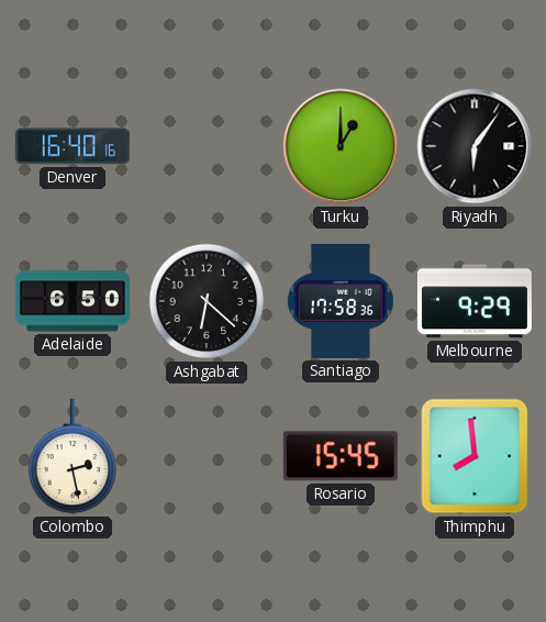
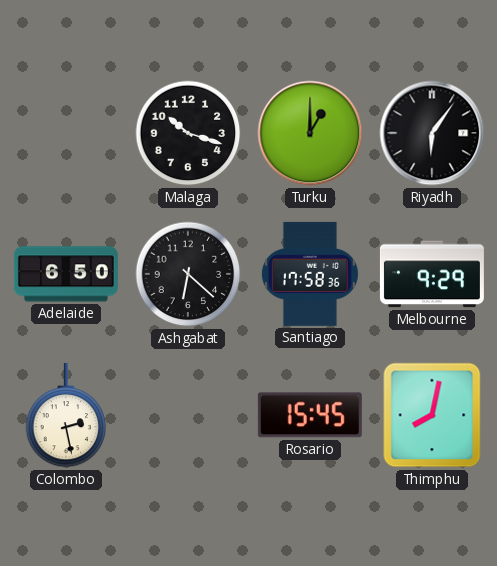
Denver: 16:40 -> none (73, 146)
Malaga: none -> 10:18 (188, 133)
Thimphu: 7:59 -> 8:02 (432, 415)
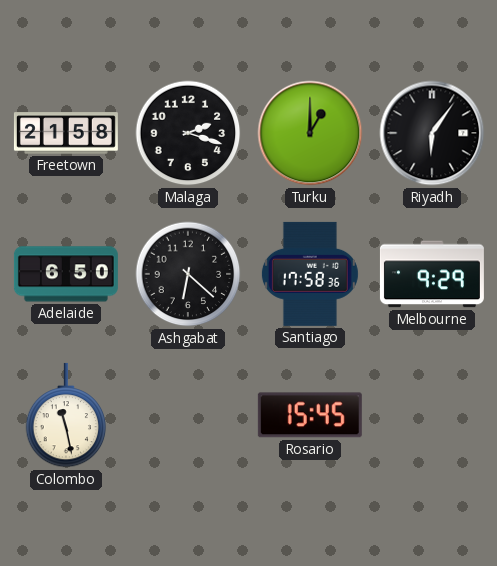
Freetown: none -> 21:58 (66, 133)
Malaga: 10:18 -> 2:18 (188, 133)
Colombo: 2:28 -> 11:28 (66, 415)
Thimphu: 8:02 -> none (432, 415)
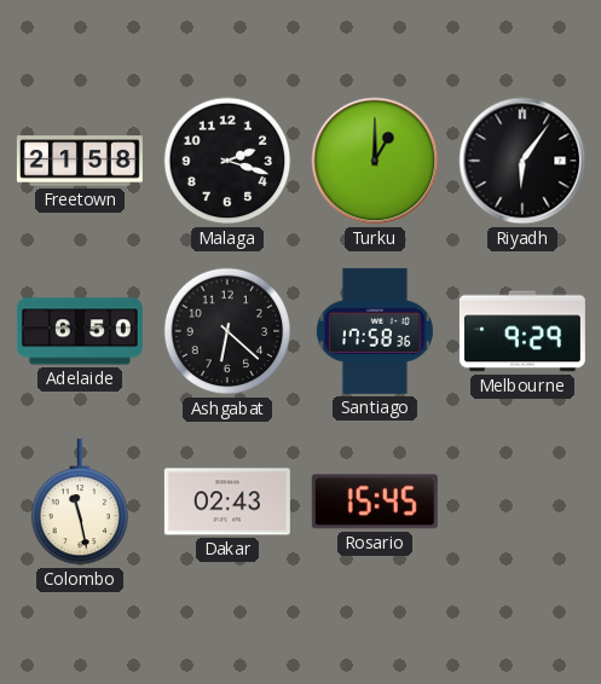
Dakar: none -> 02:43 (227, 502)
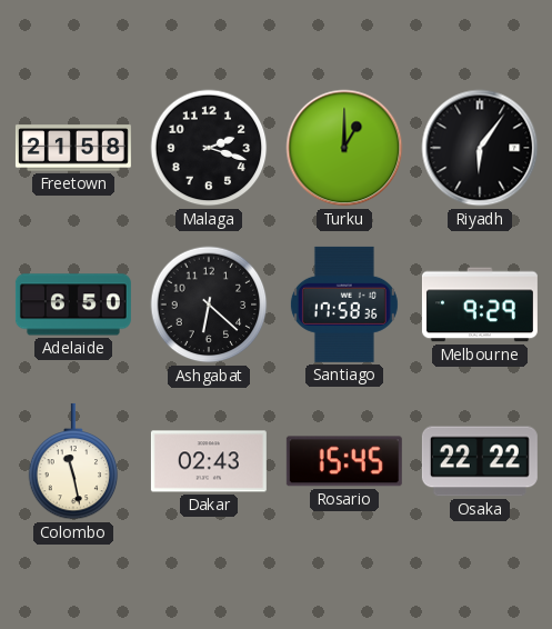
Osaka: none -> 22:22 (480, 461)
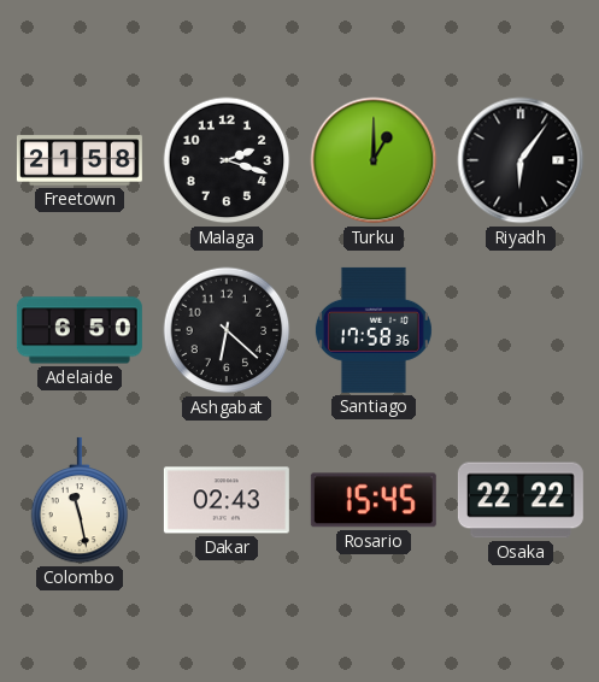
Melbourne: 9:29 -> none (480, 304)
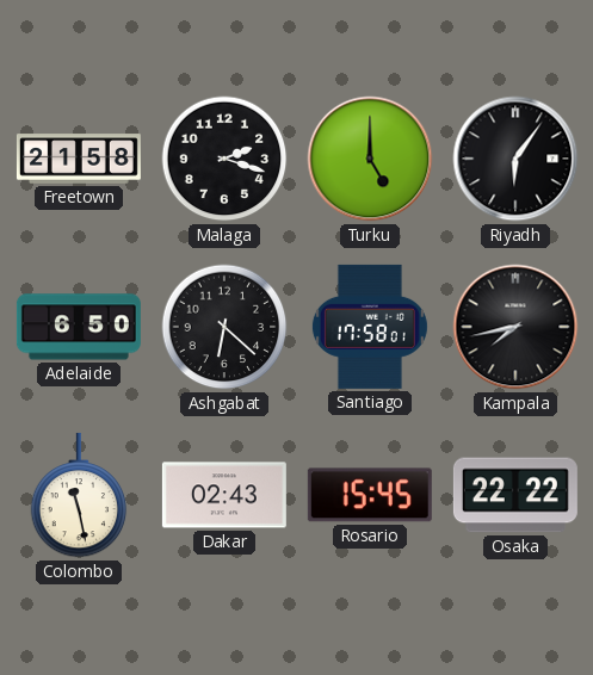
Turku: 1:00 -> 5:00 (370, 159)
Santiago: 17:58:36 -> 17:58:01 (370, 327)
Kampala: none -> 7:43 (515, 327)
